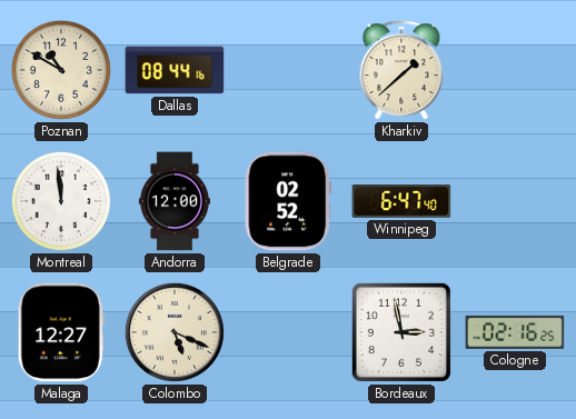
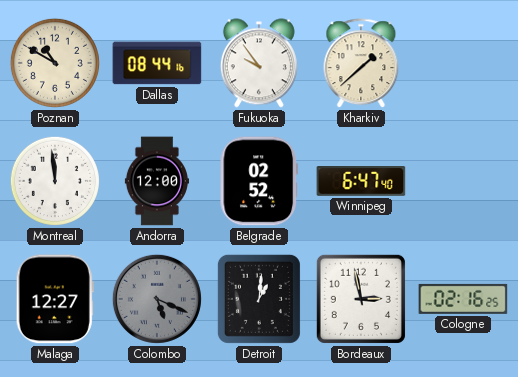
Fukuoka: none -> 9:54 (259, 63)
Colombo dial: cream -> grey (157, 299)
Detroit: none -> 1:01 (259, 299)
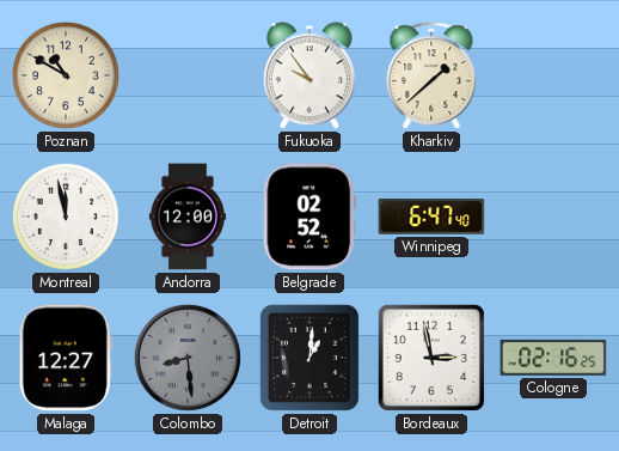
Dallas: 08:44 -> none (157, 63)
Montreal: 11:59 -> 11:58 (66, 217)
Colombo: 5:19 -> 8:29 (188, 358)
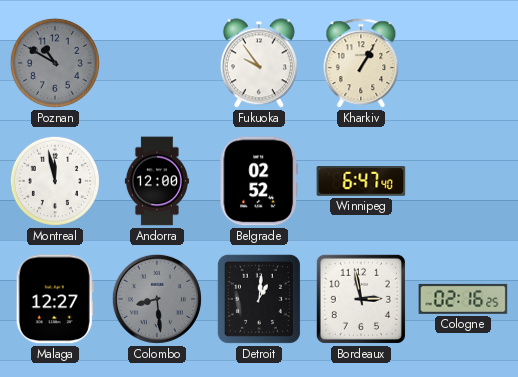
Poznan dial: cream -> grey (55, 63)
Kharkiv: 1:38 -> 1:05 (361, 64)
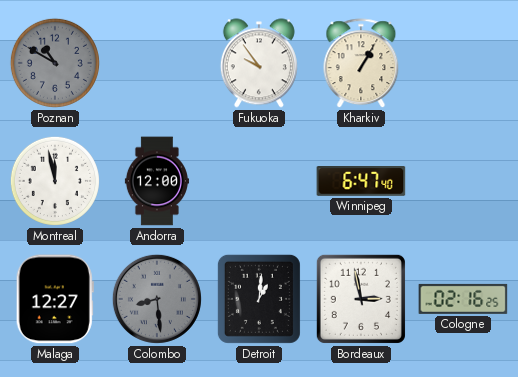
Belgrade: 02:52 -> none (259, 181)
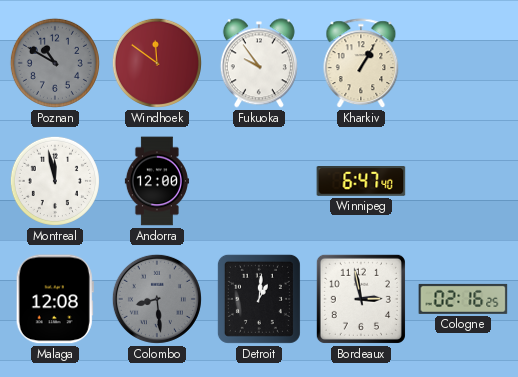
Windhoek: none -> 11:51 (157, 63)
Malaga: 12:27 -> 12:08 (55, 299)
